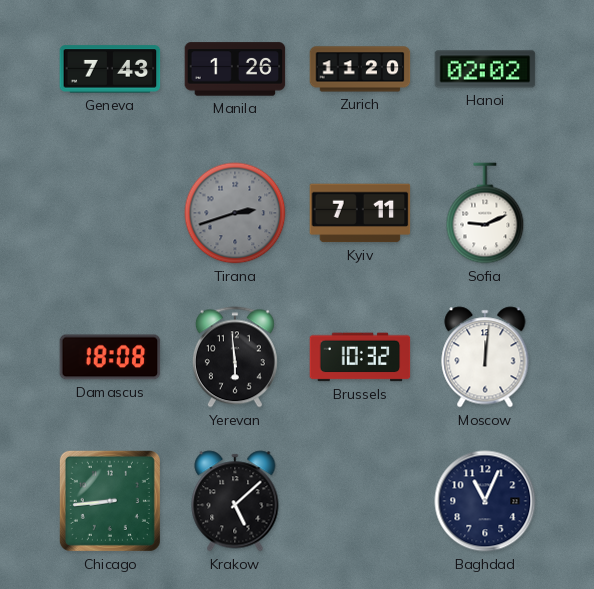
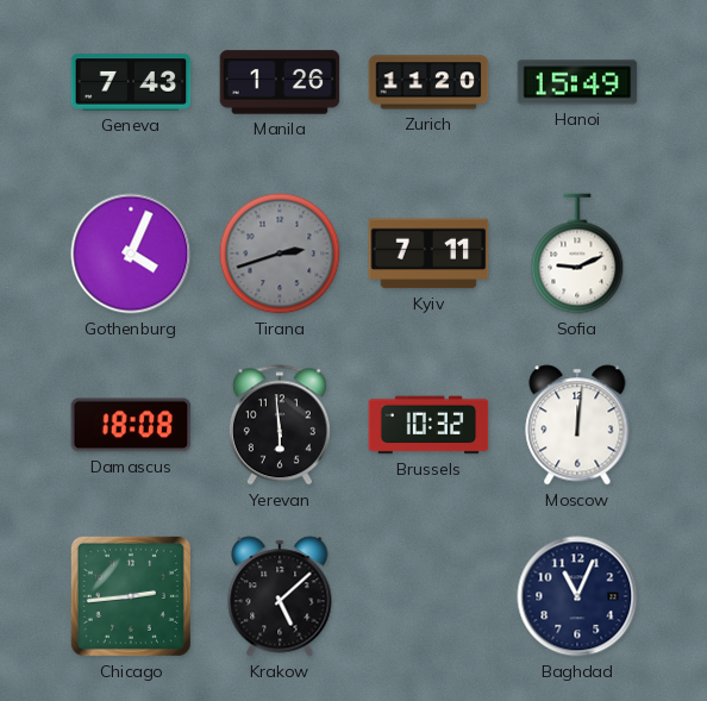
Hanoi: 02:02 -> 15:49 (577, 82)
Gothenburg: none -> 4:04 (131, 254)
Chicago: 8:44 -> 2:44 (131, 596)
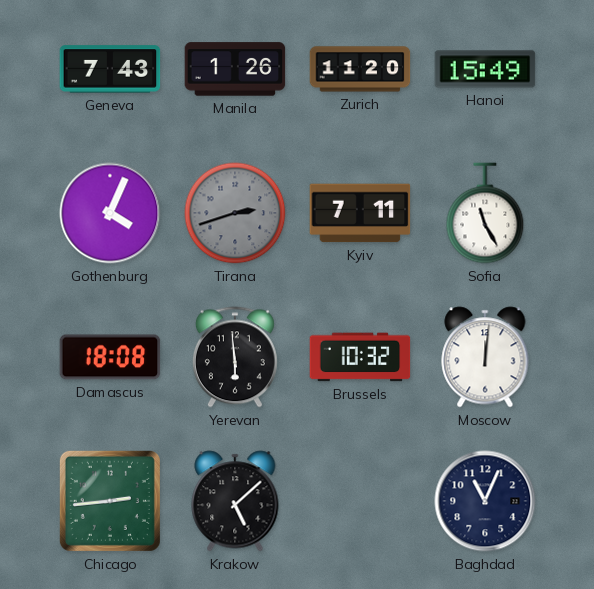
Sofia: 9:11 -> 11:25 (485, 213)
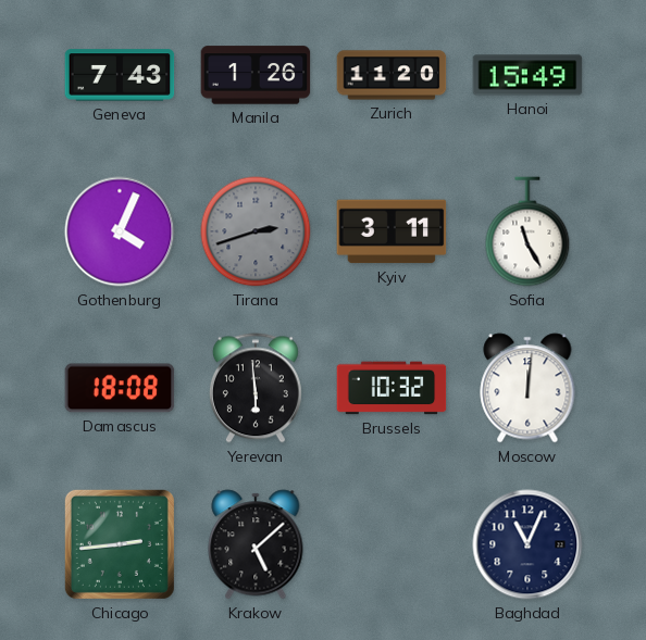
Kyiv: 7:11 -> 3:11 (392, 231)
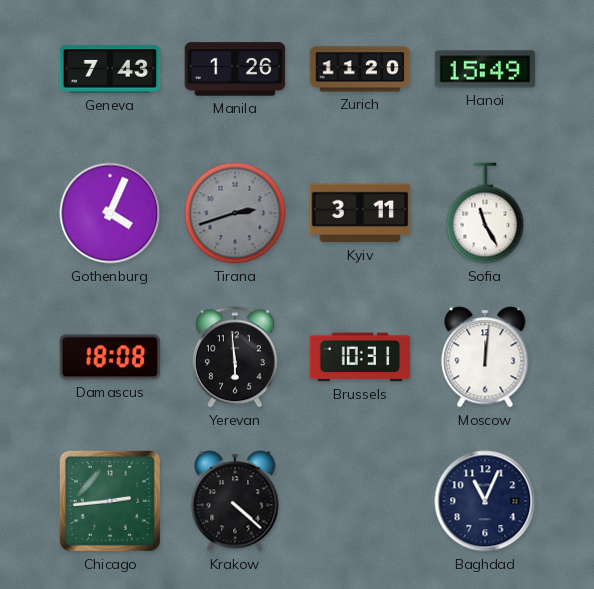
Brussels: 10:32 -> 10:31 (360, 357)
Krakow: 5:08 -> 4:22 (235, 501)
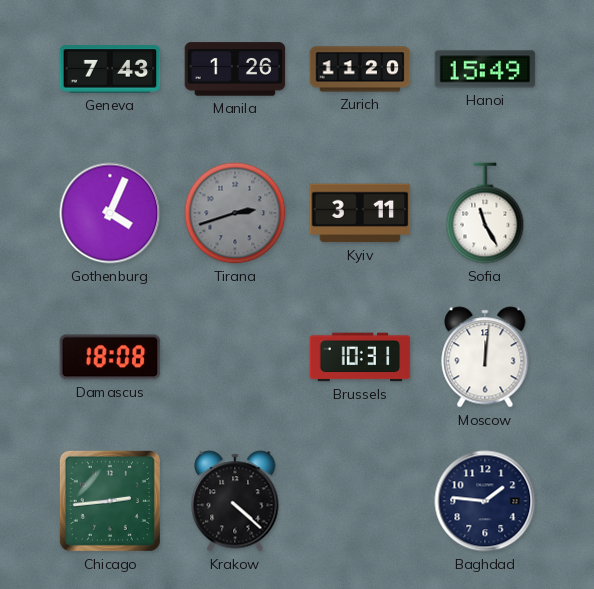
Yerevan: 5:59 -> none (235, 357)
Baghdad: 11:04 -> 1:46 (485, 501)
